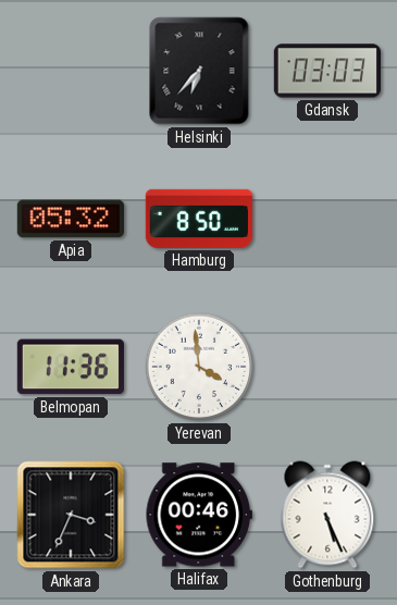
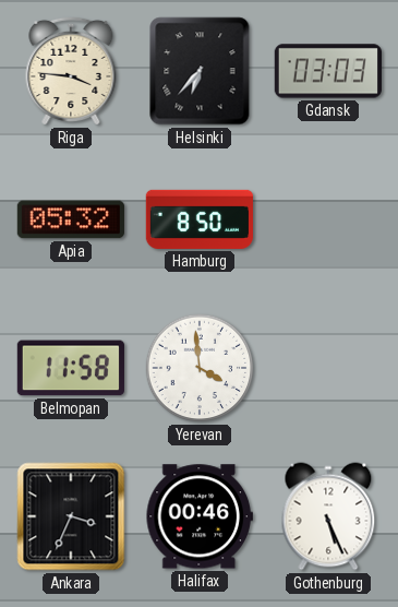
Riga: none -> 3:46 (71, 71)
Belmopan: 11:36 -> 11:58 (71, 368)
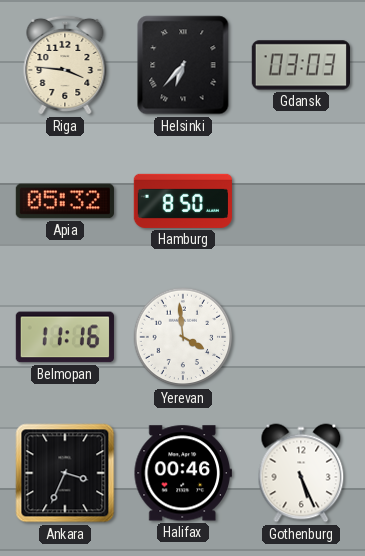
Belmopan: 11:58 -> 11:16 (65, 337)
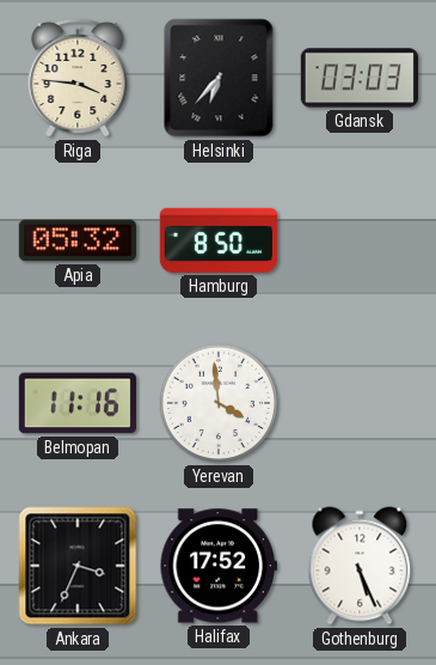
Halifax: 00:46 -> 17:52 (219, 566)
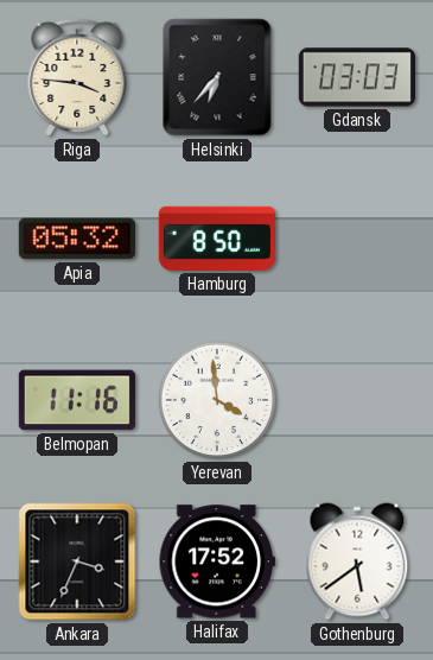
Gothenburg: 5:26 -> 5:39 (357, 561)
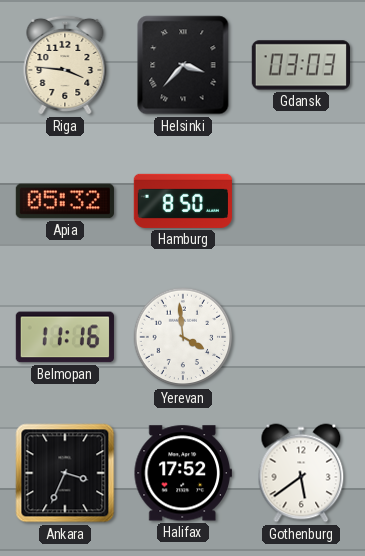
Helsinki: 6:37 -> 3:37 (183, 65)
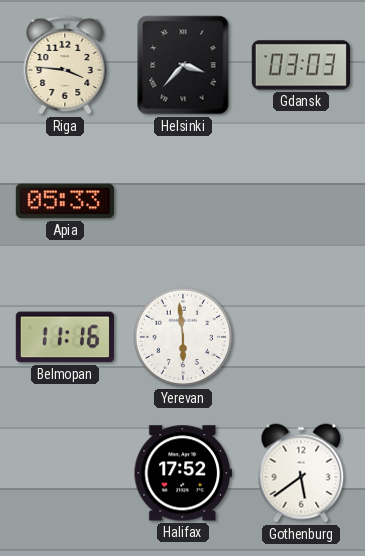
Apia: 05:32 -> 05:33 (64, 201)
Hamburg: 8:50 -> none (183, 201)
Yerevan: 3:59 -> 5:59 (183, 337)
Ankara: 3:34 -> none (65, 473)
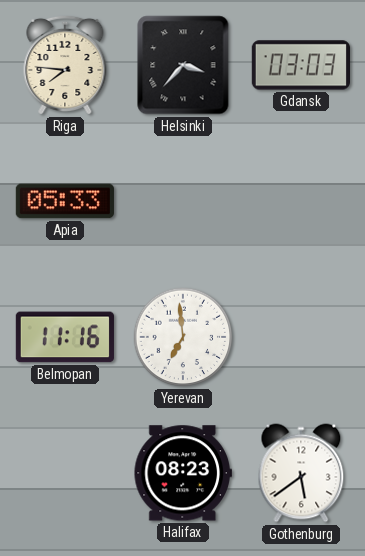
Riga: 3:46 -> 7:46 (65, 65)
Yerevan: 5:59 -> 6:59 (183, 337)
Halifax: 17:52 -> 08:23 (183, 473)
